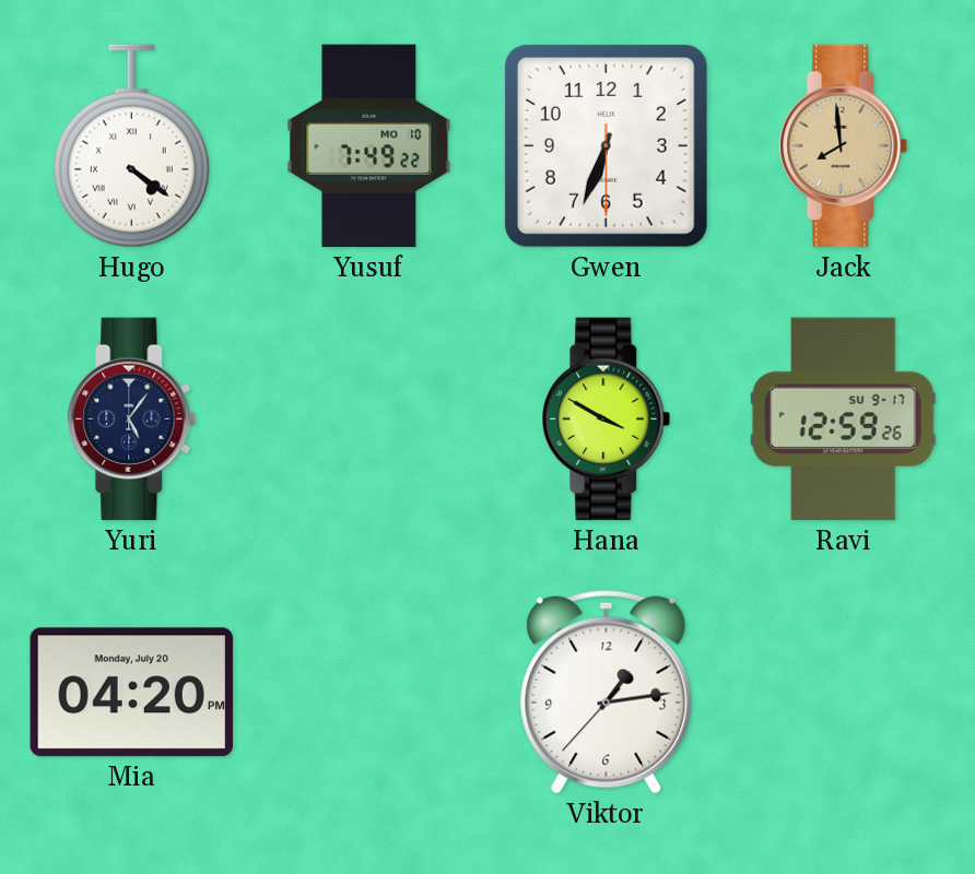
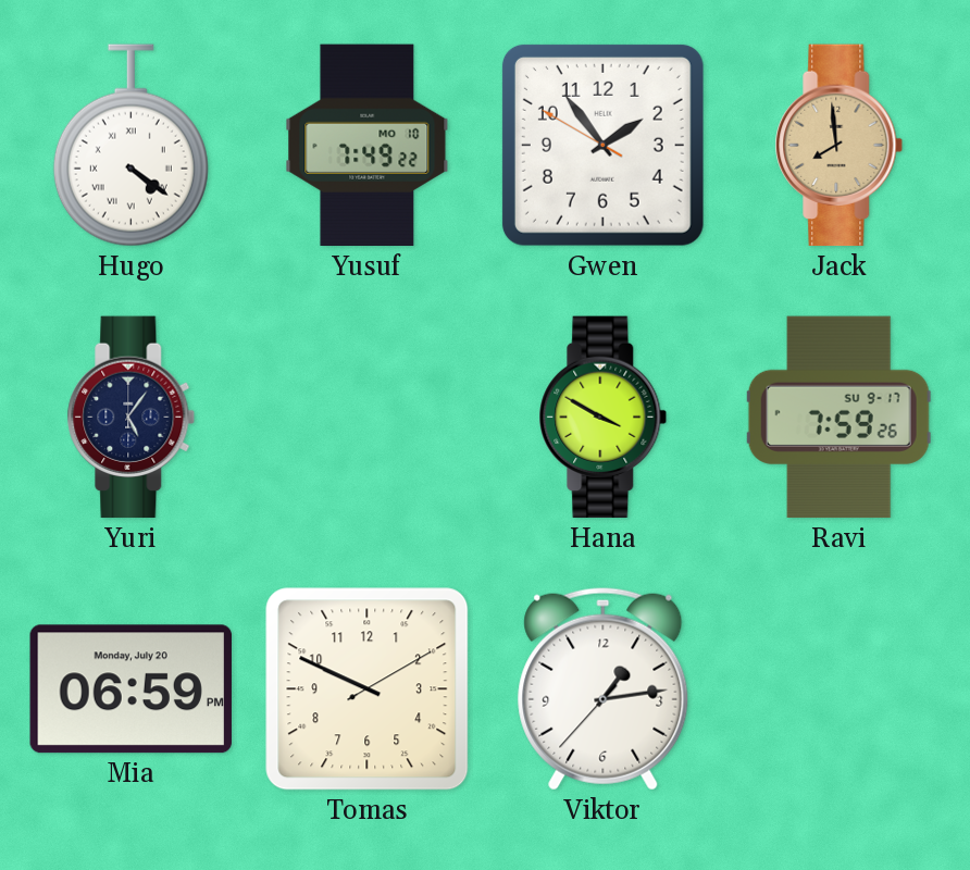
Gwen: 6:33 -> 1:53 (602, 145)
Ravi: 12:59 -> 7:59 (838, 418)
Mia: 04:20 -> 06:59 (130, 689)
Tomas: none -> 9:49 (368, 689)
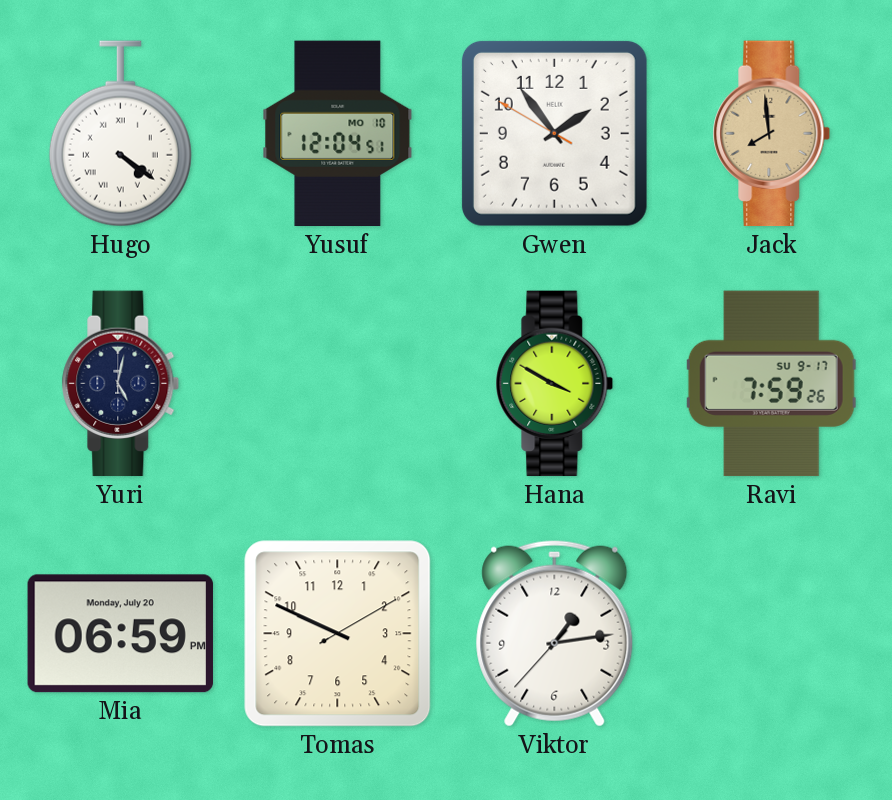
Yusuf: 7:49 -> 12:04 (338, 134)
Yuri: 5:06 -> 5:02 (121, 384)
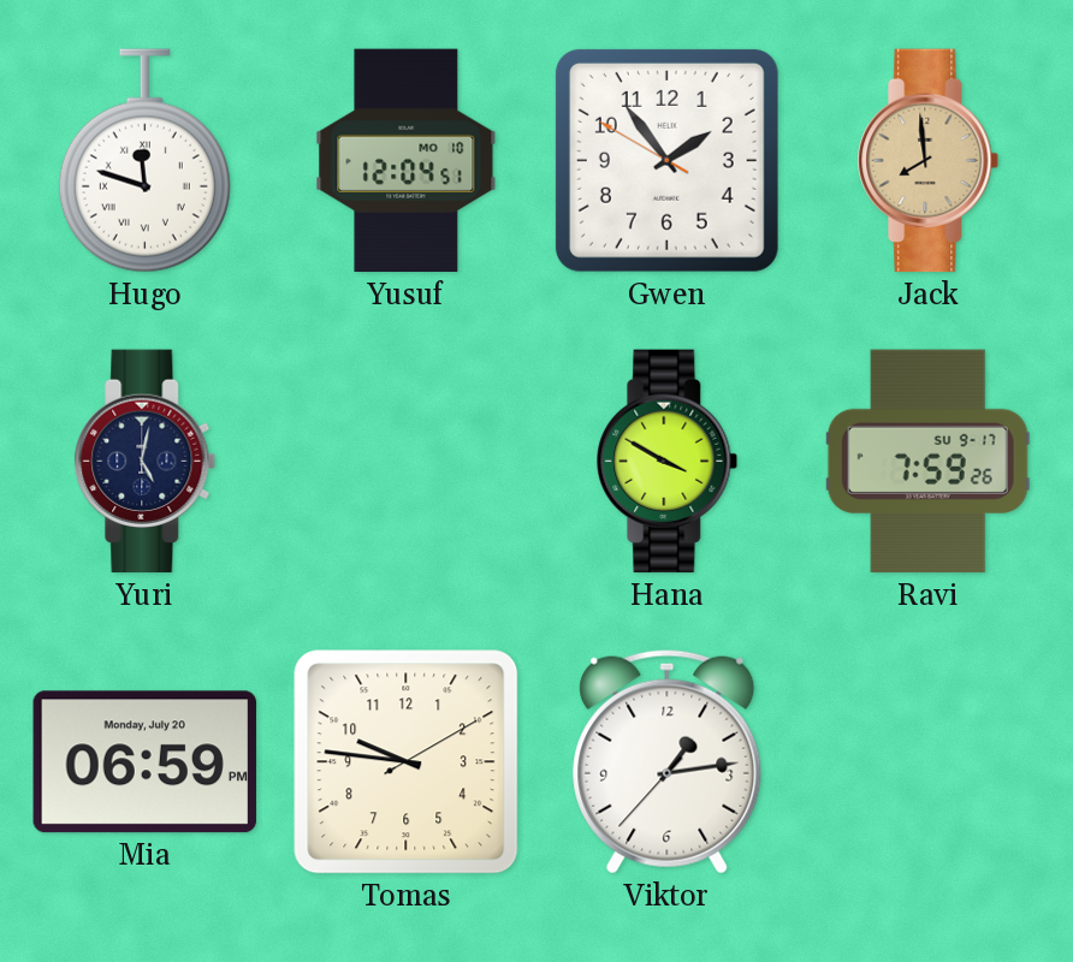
Hugo: 4:21 -> 11:48 (144, 161)
Tomas: 9:49 -> 9:46 (407, 762)
